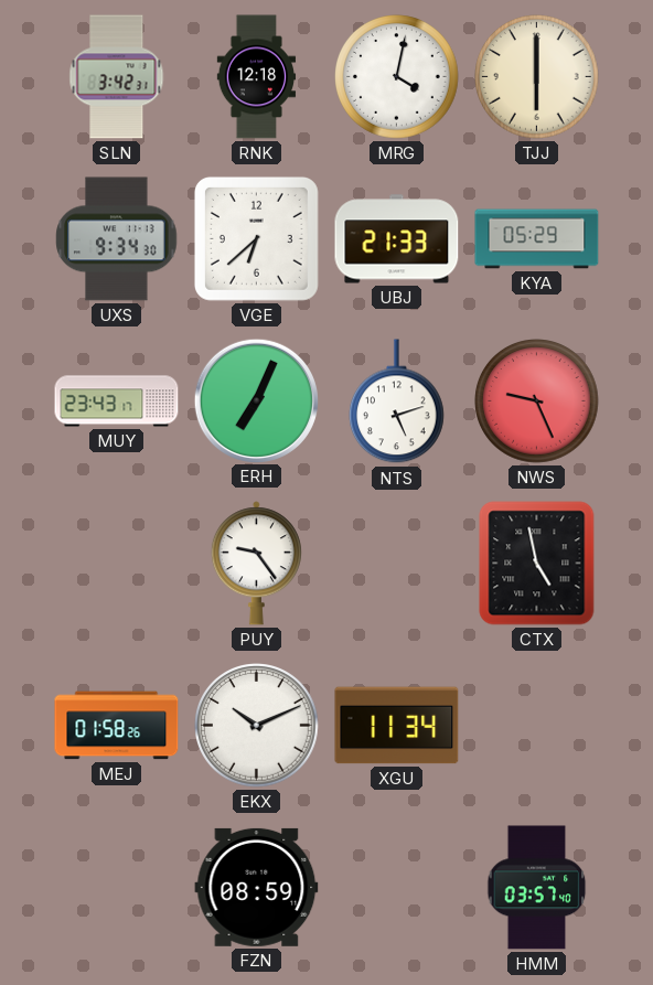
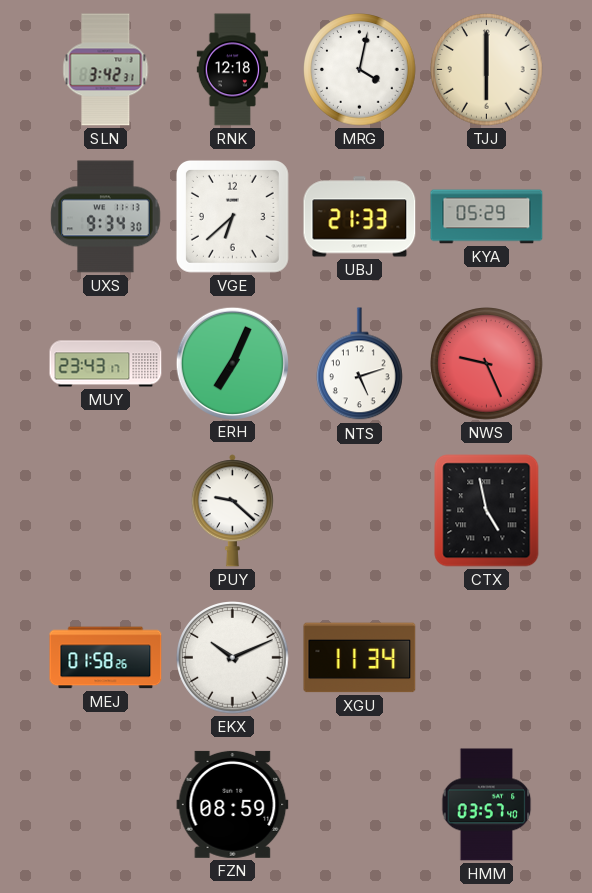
PUY: 9:24 -> 9:22 (232, 511)
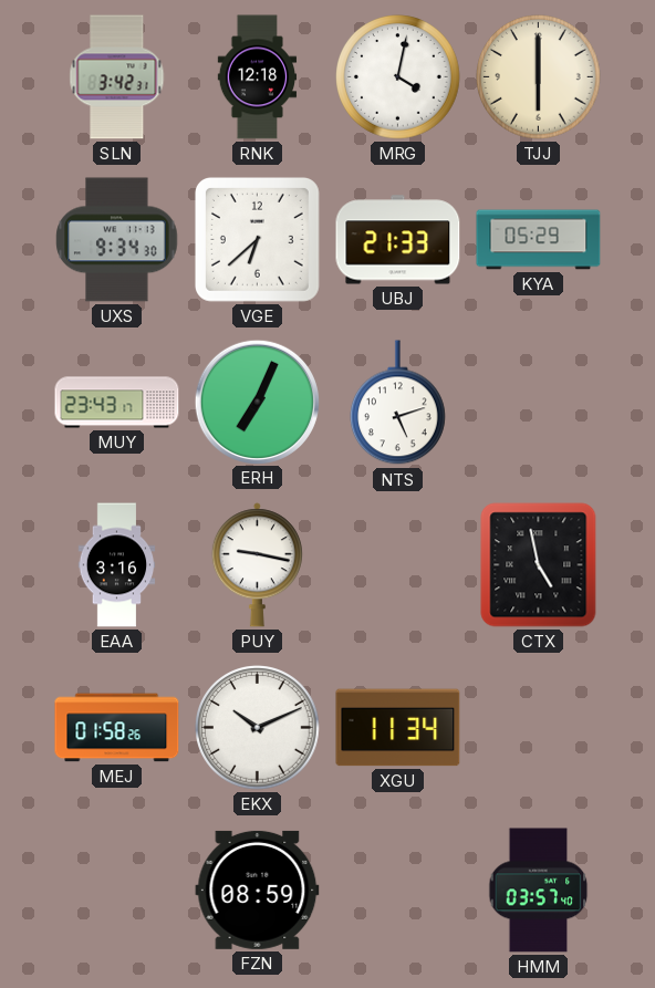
NWS: 9:26 -> none (487, 364)
EAA: none -> 3:16 (117, 565)
PUY: 9:22 -> 9:17 (257, 565)
